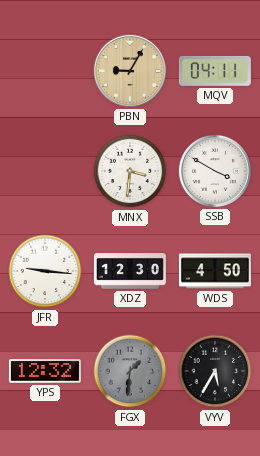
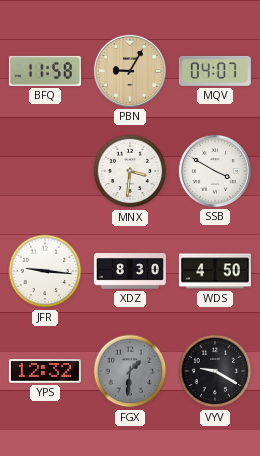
BFQ: none -> 11:58 (45, 71)
MQV: 04:11 -> 04:07 (215, 71)
XDZ: 12:30 -> 8:30 (130, 271)
VYV: 5:35 -> 9:20 (215, 371)
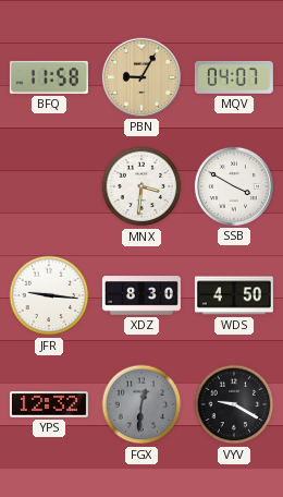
FGX: 1:31 -> 12:31 (141, 404)
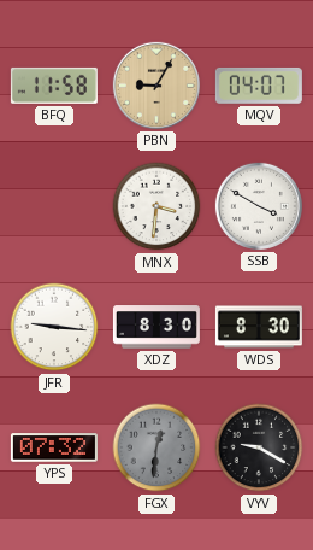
WDS: 4:50 -> 8:30 (259, 327)
YPS: 12:32 -> 07:32 (54, 447)
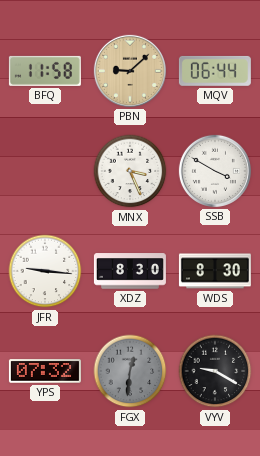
PBN: 9:05 -> 9:08 (130, 71)
MQV: 04:07 -> 06:44 (215, 71)
MNX: 3:31 -> 3:26 (130, 171)
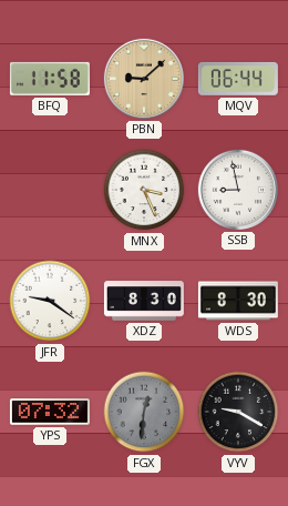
SSB: 3:50 -> 8:58 (238, 190)
JFR: 9:16 -> 9:21 (50, 301)
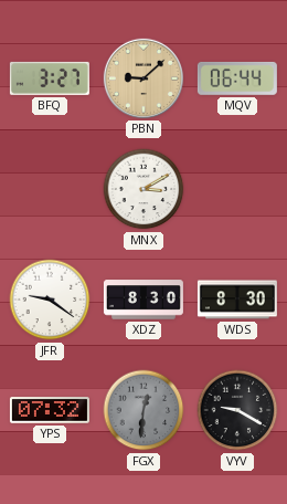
BFQ: 11:58 -> 3:27 (50, 78)
MNX: 3:26 -> 3:10 (143, 189)
SSB: 8:58 -> none (238, 190)
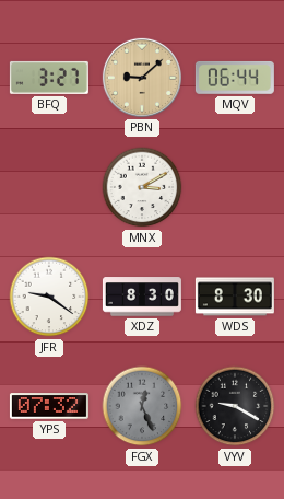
FGX: 12:31 -> 12:26 (142, 406)
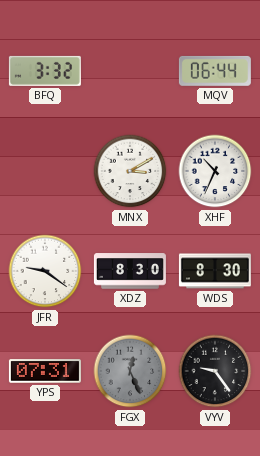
BFQ: 3:27 -> 3:32 (45, 71)
PBN: 9:08 -> none (142, 78)
XHF: none -> 10:34 (215, 171)
YPS: 07:32 -> 07:31 (45, 371)
VYV: 9:20 -> 9:24 (215, 371)
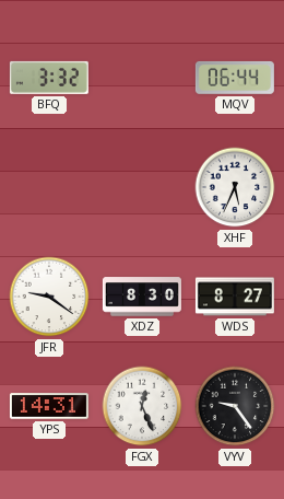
MNX: 3:10 -> none (130, 171)
XHF: 10:34 -> 5:34 (235, 187)
WDS: 8:30 -> 8:27 (235, 297)
YPS: 07:31 -> 14:31 (49, 406)
FGX dial: grey -> white (142, 406)
